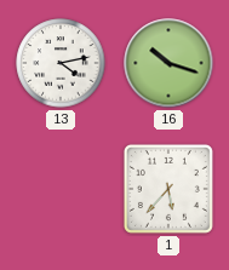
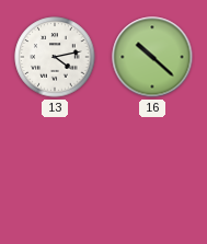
16: 10:18 -> 10:22 (152, 57)
1: 5:37 -> none (168, 189)
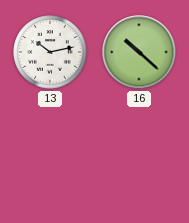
13: 4:13 -> 10:13 (50, 52)
